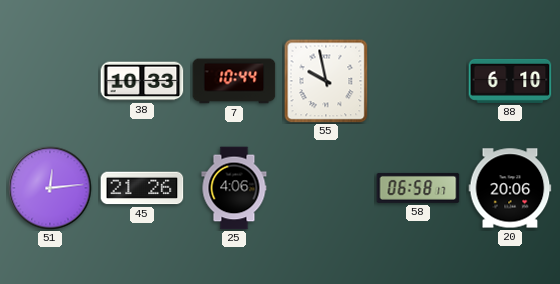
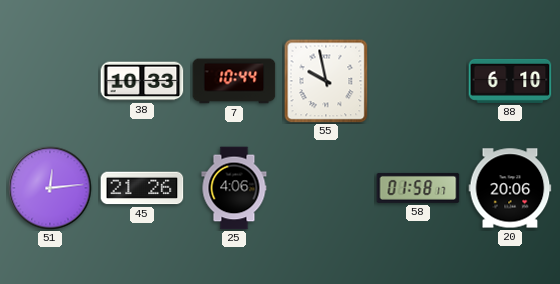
58: 06:58 -> 01:58 (418, 188)
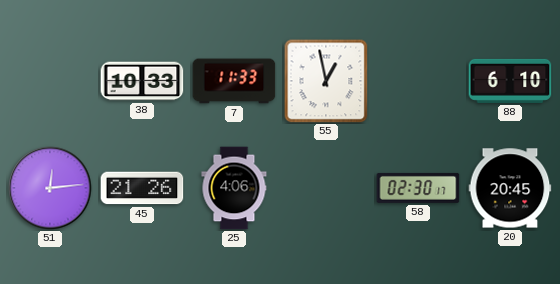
7: 10:44 -> 11:33 (234, 81)
55: 9:58 -> 12:58 (326, 81)
58: 01:58 -> 02:30 (418, 188)
20: 20:06 -> 20:45 (510, 188)
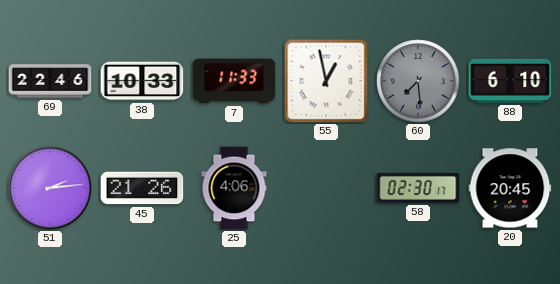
69: none -> 22:46 (50, 81)
60: none -> 7:29 (418, 81)
51: 12:14 -> 2:14 (50, 188)
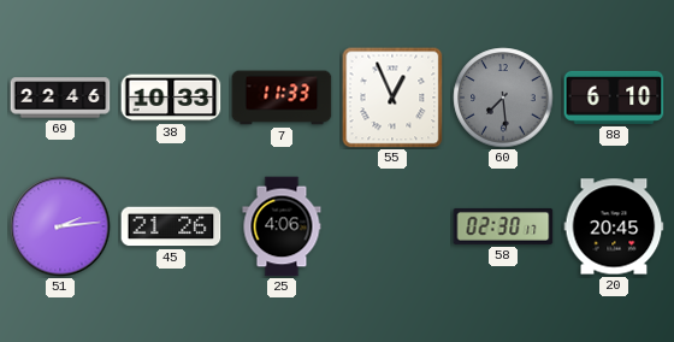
55: 12:58 -> 12:56 (392, 98)
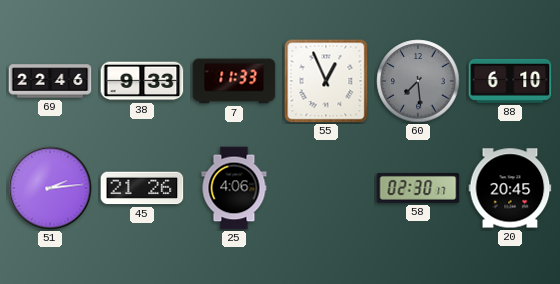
38: 10:33 -> 9:33 (142, 81)
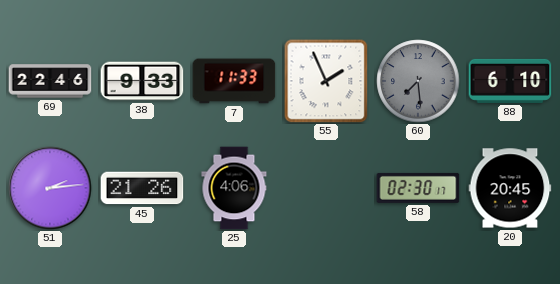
55: 12:56 -> 1:56 (326, 81)
